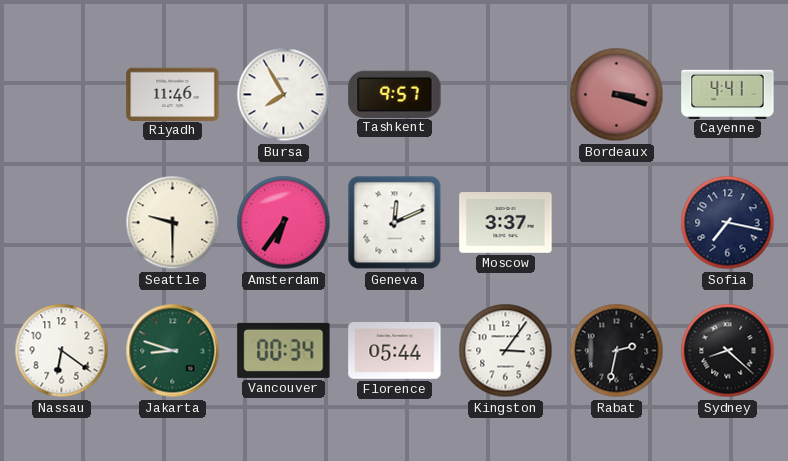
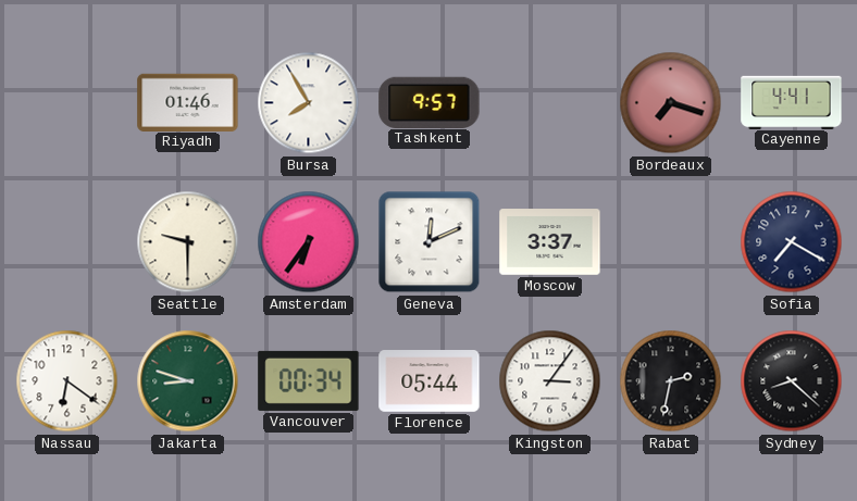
Riyadh: 11:46 -> 01:46 (188, 102)
Bordeaux: 3:18 -> 7:18 (671, 103)
Sofia: 7:17 -> 7:20 (792, 242)
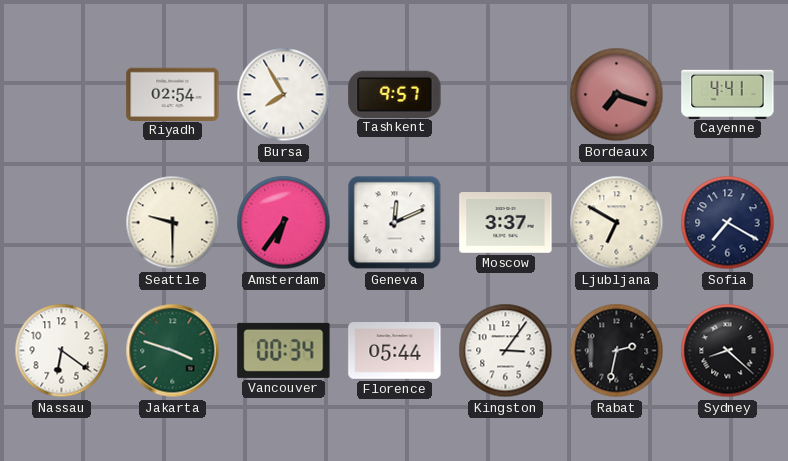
Riyadh: 01:46 -> 02:54 (173, 94)
Ljubljana: none -> 6:50 (617, 223)
Jakarta: 8:48 -> 3:48 (173, 351)
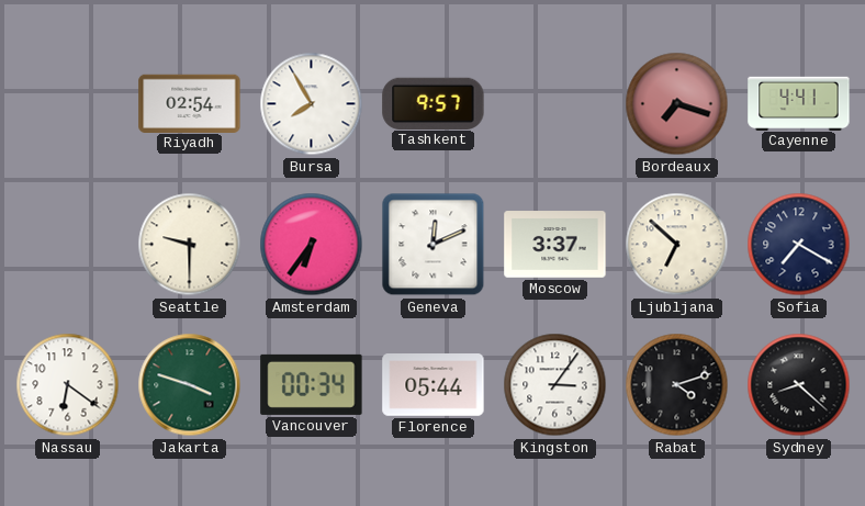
Ljubljana: 6:50 -> 6:52 (677, 245)
Rabat: 2:32 -> 4:12 (677, 385)
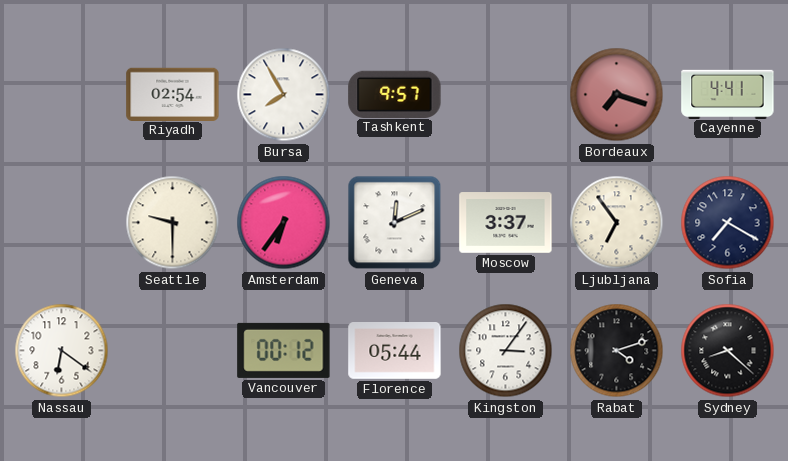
Ljubljana: 6:52 -> 6:54 (617, 223)
Jakarta: 3:48 -> none (190, 385)
Vancouver: 00:34 -> 00:12 (284, 350)
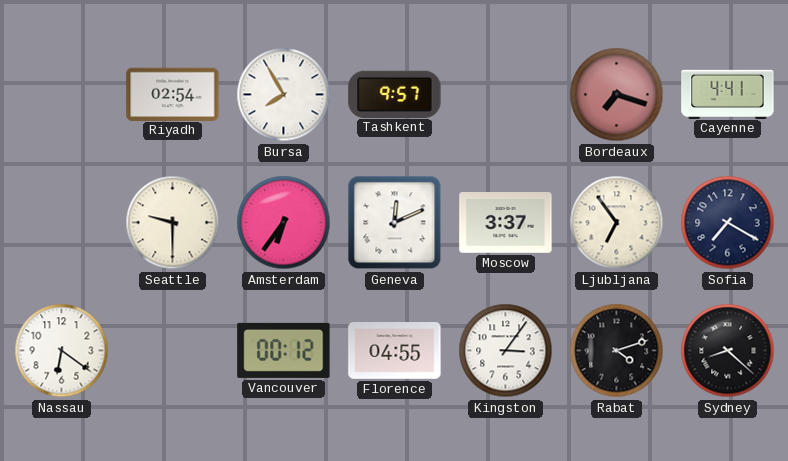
Florence: 05:44 -> 04:55 (395, 351)
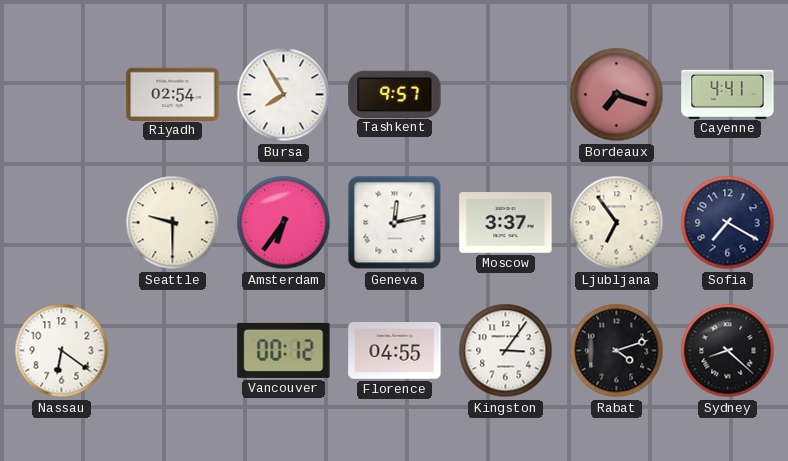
Geneva: 12:11 -> 12:13 (395, 223)
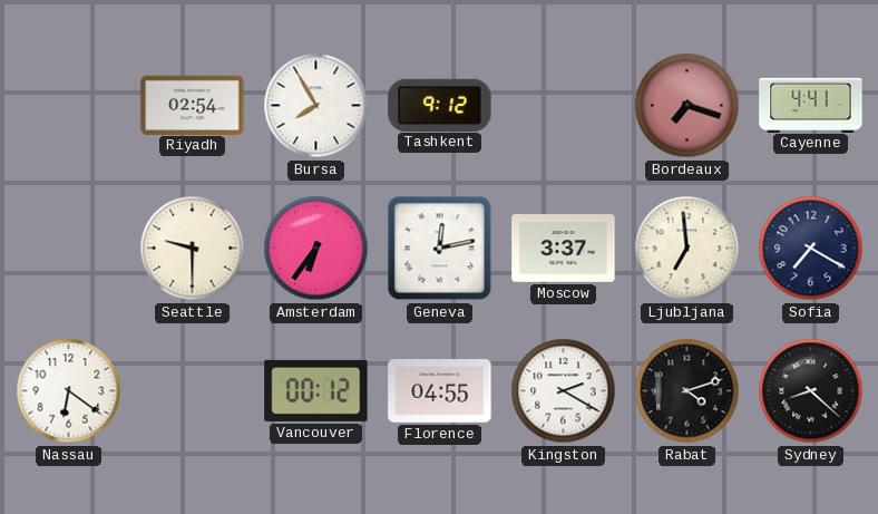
Tashkent: 9:57 -> 9:12 (440, 105)
Ljubljana: 6:54 -> 6:59 (687, 249)
Kingston: 3:06 -> 2:20 (564, 391)
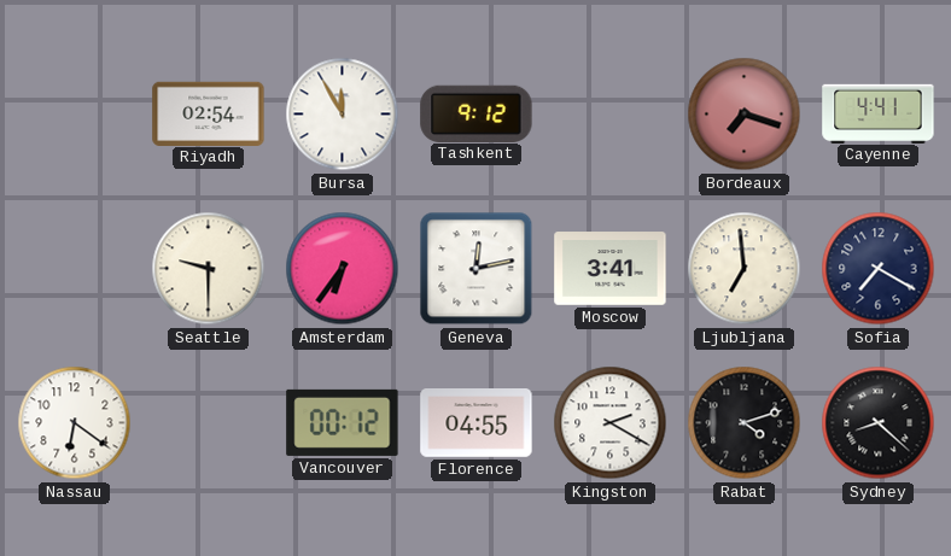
Bursa: 7:55 -> 11:55 (343, 115)
Moscow: 3:37 -> 3:41 (611, 269)
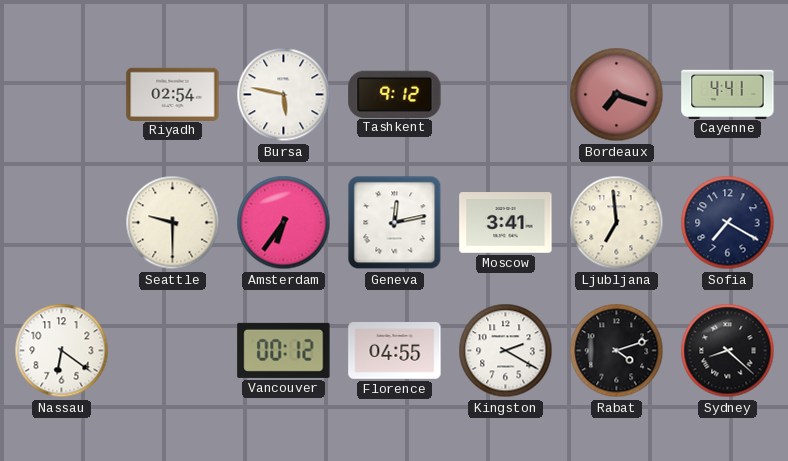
Bursa: 11:55 -> 5:47 (284, 95)
